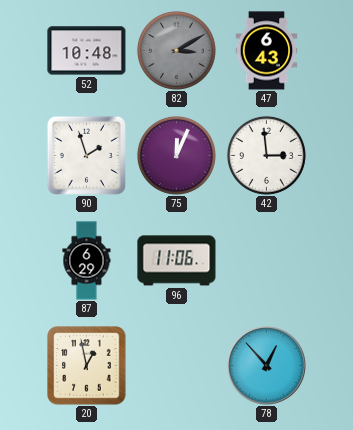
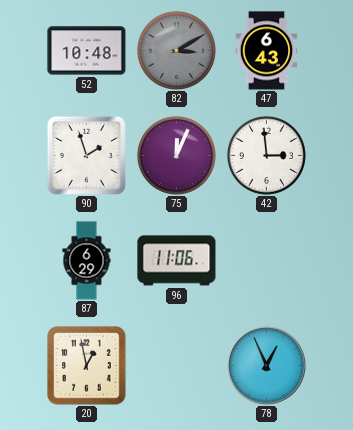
78: 12:53 -> 12:56 (267, 366)
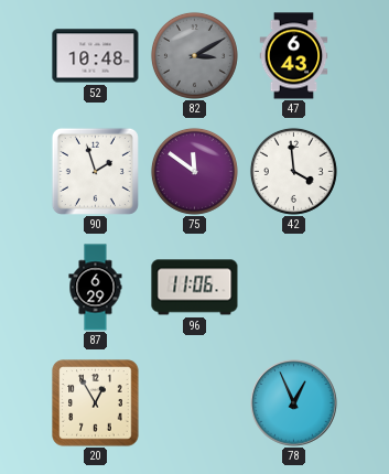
75: 12:04 -> 11:51 (194, 171)
42: 2:59 -> 3:59 (293, 171)
20: 12:58 -> 12:55 (96, 403)
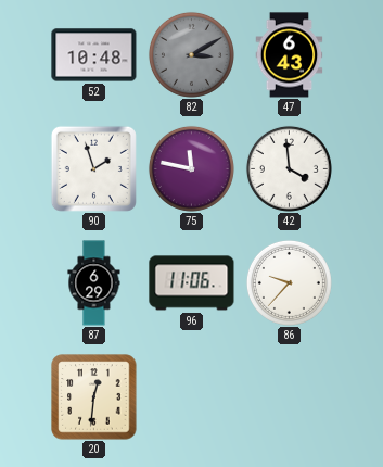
75: 11:51 -> 11:47 (191, 168)
86: none -> 9:37 (289, 282)
20: 12:55 -> 12:31 (94, 397)
78: 12:56 -> none (294, 403)
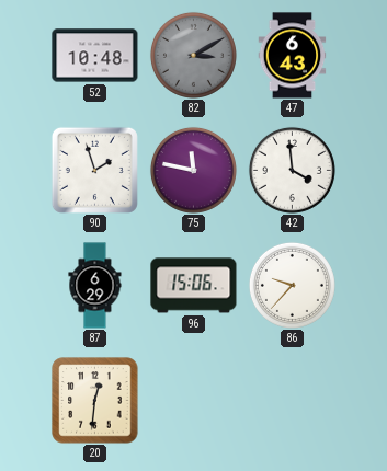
96: 11:06 -> 15:06 (194, 286)
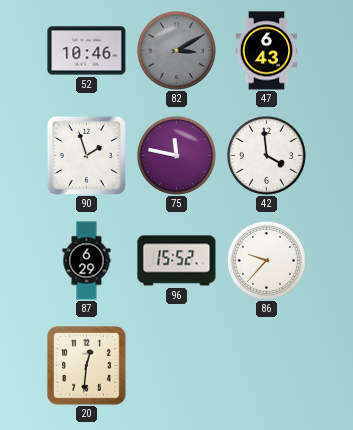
52: 10:48 -> 10:46 (87, 51)
96: 15:06 -> 15:52 (177, 261)
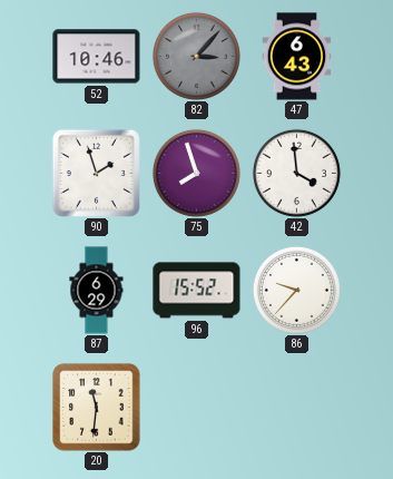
82: 3:10 -> 3:07 (196, 56)
75: 11:47 -> 7:57 (196, 173)
20: 12:31 -> 11:31 (97, 408)
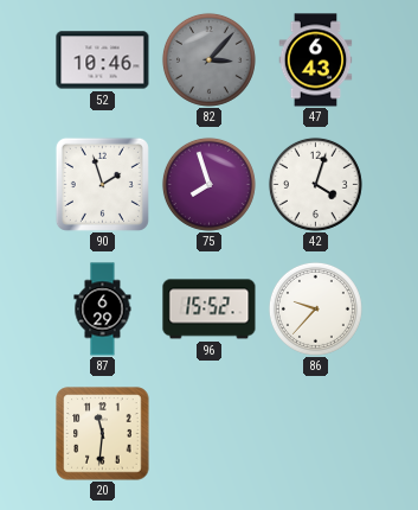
42: 3:59 -> 4:03 (315, 184)
